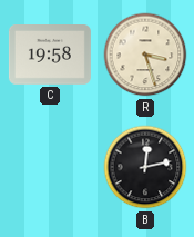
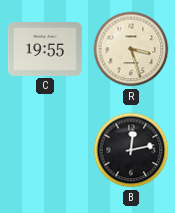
C: 19:58 -> 19:55 (45, 50)
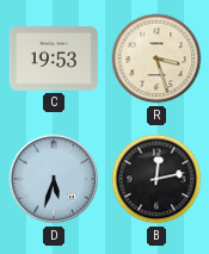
C: 19:55 -> 19:53 (54, 60)
D: none -> 5:33 (54, 179)
